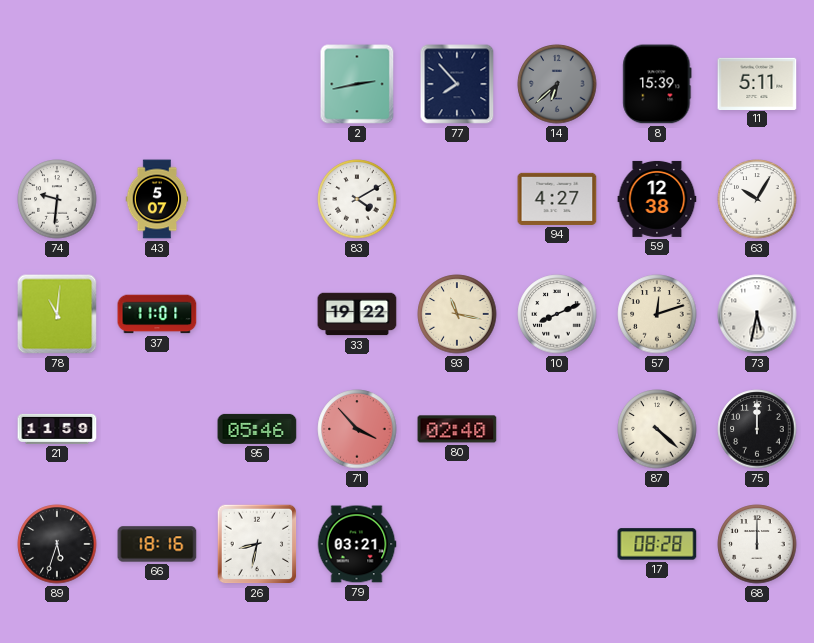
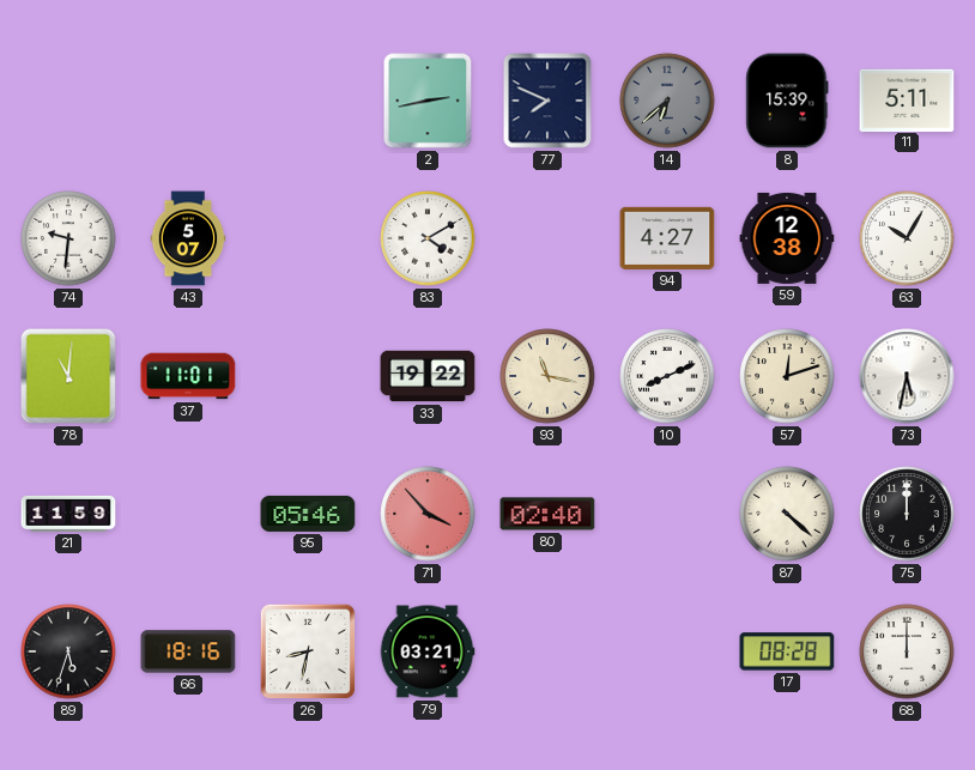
77: 7:53 -> 7:49 (547, 101)
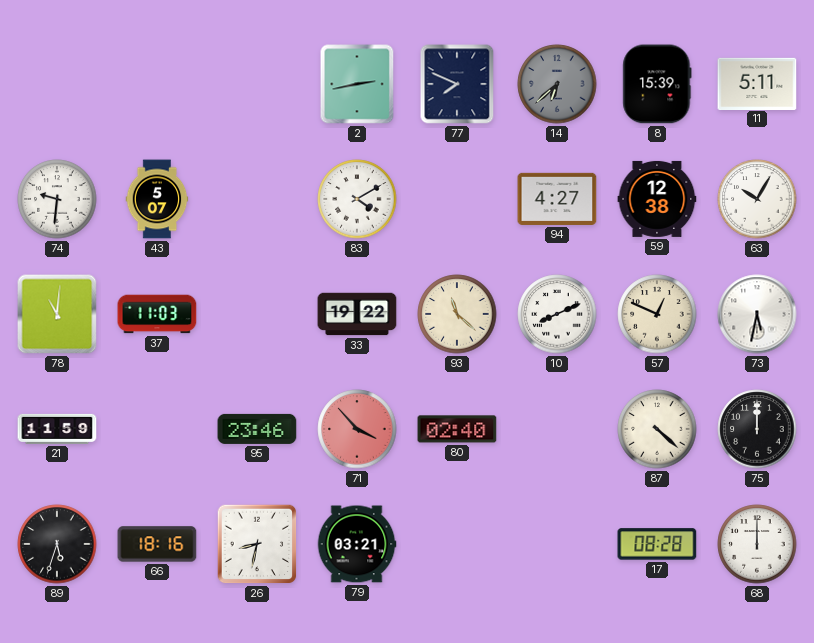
37: 11:01 -> 11:03 (157, 314)
93: 11:17 -> 11:22 (457, 314)
57: 12:12 -> 12:49 (657, 314)
95: 05:46 -> 23:46 (257, 429)
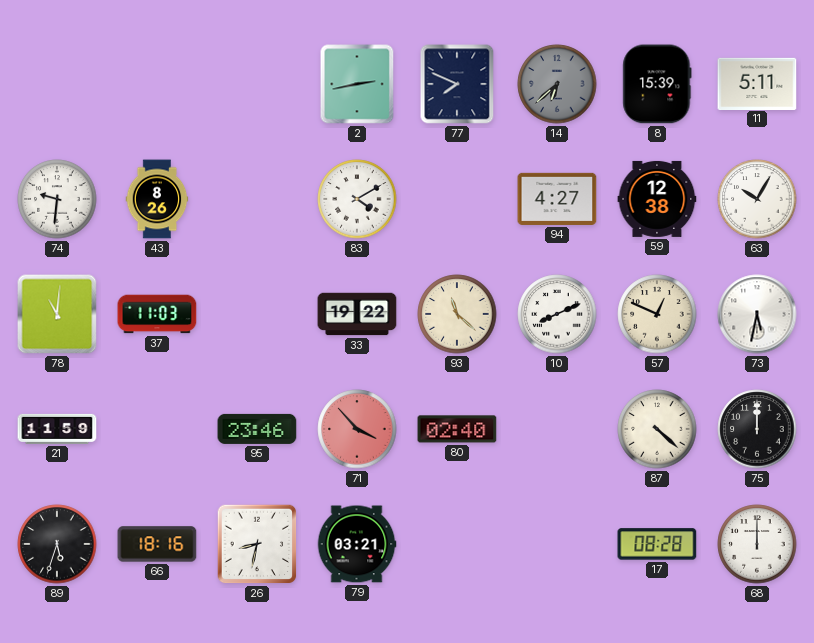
43: 5:07 -> 8:26 (157, 199)
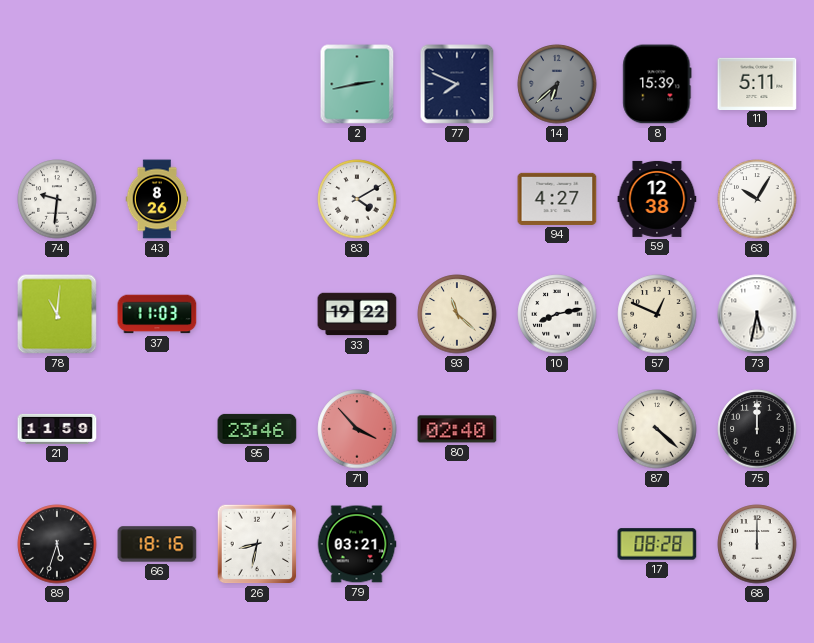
10: 8:11 -> 8:13 (557, 314)
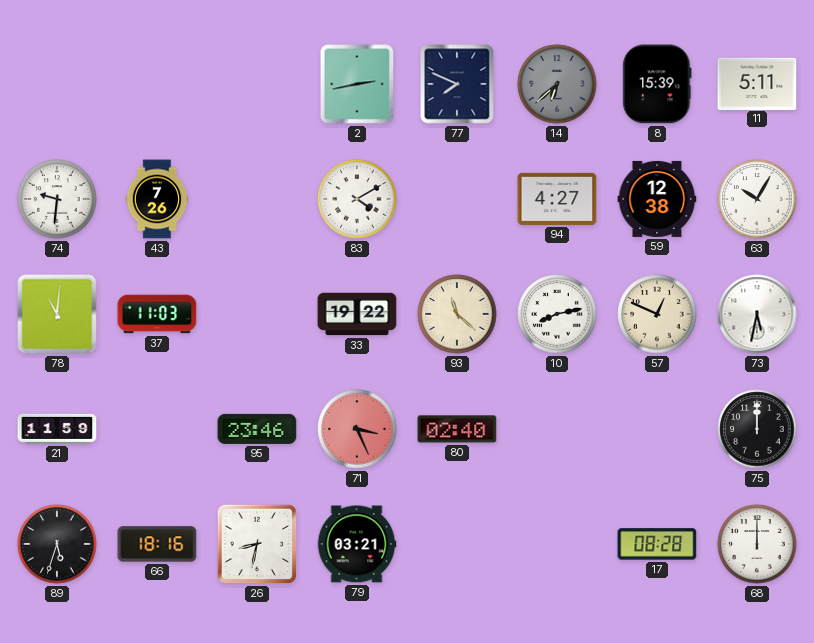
43: 8:26 -> 7:26 (157, 199)
71: 3:53 -> 3:26 (357, 429)
87: 4:22 -> none (657, 429)
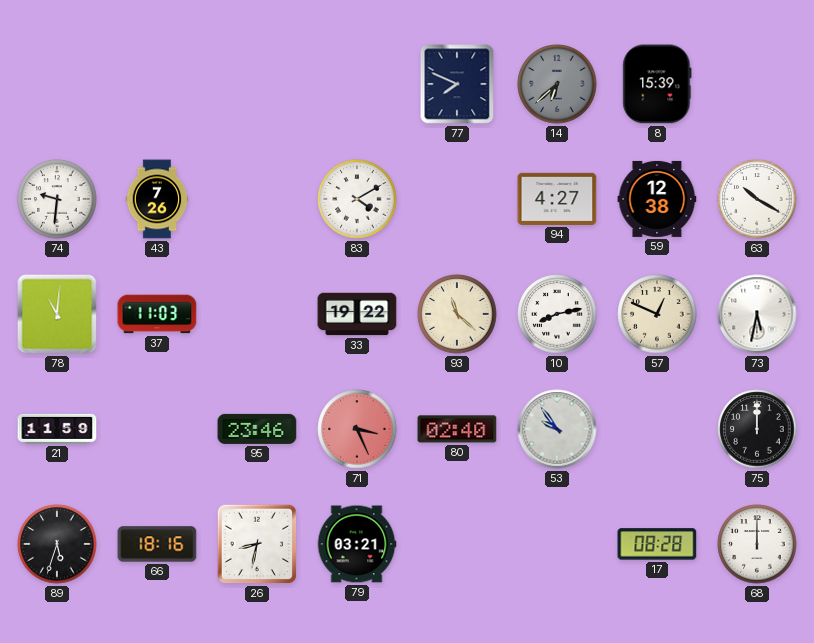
2: 2:43 -> none (357, 84)
11: 5:11 -> none (757, 83)
63: 10:05 -> 10:20 (757, 199)
53: none -> 9:54 (557, 429)
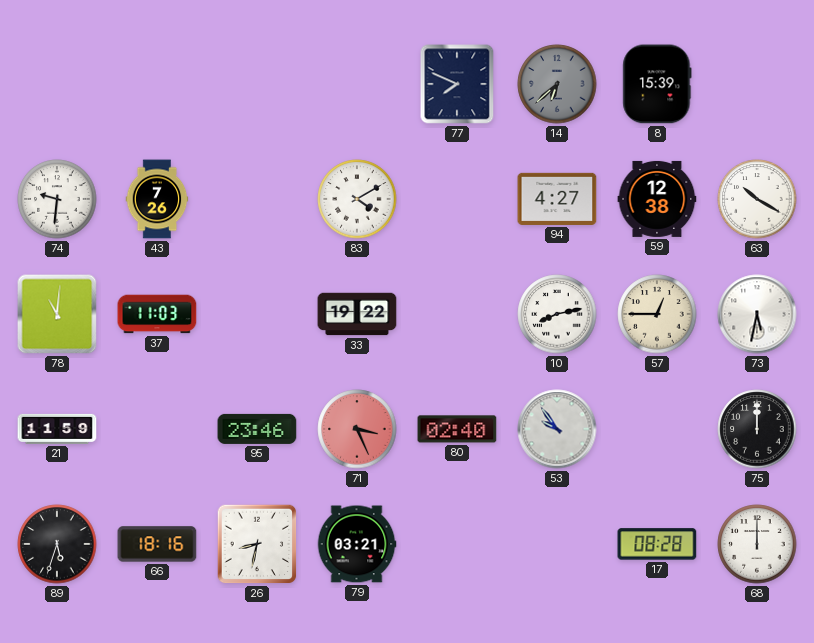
93: 11:22 -> none (457, 314)
57: 12:49 -> 12:45 (657, 314)
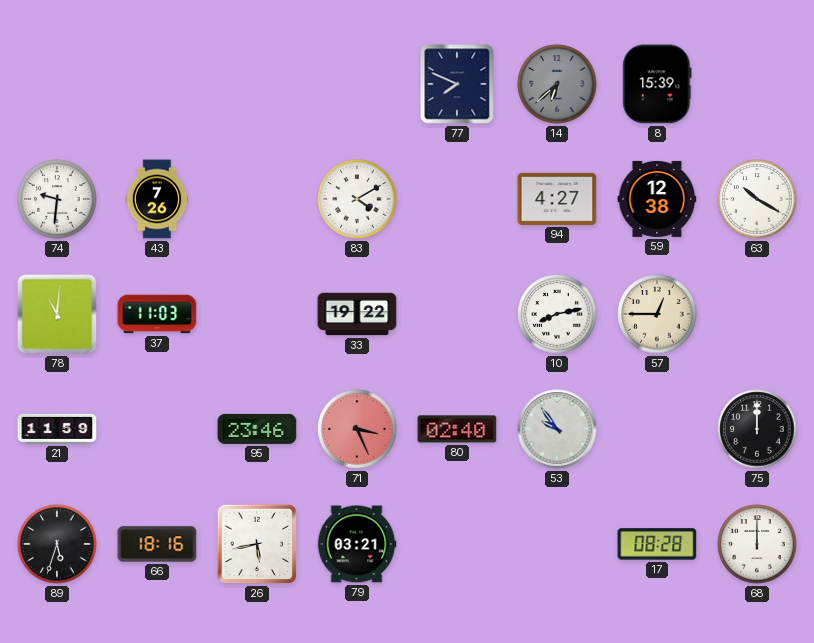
73: 5:32 -> none (757, 314)
26: 8:32 -> 5:43 (257, 544)
